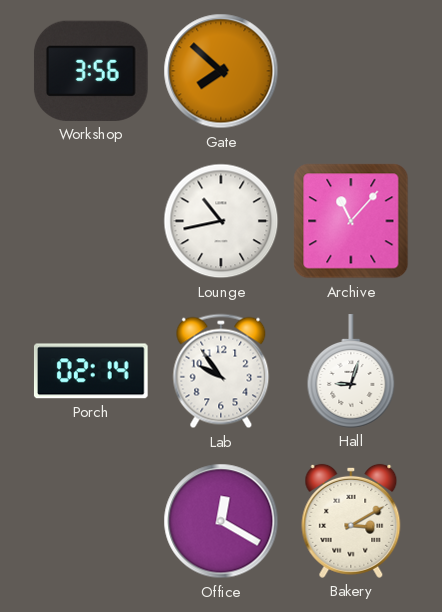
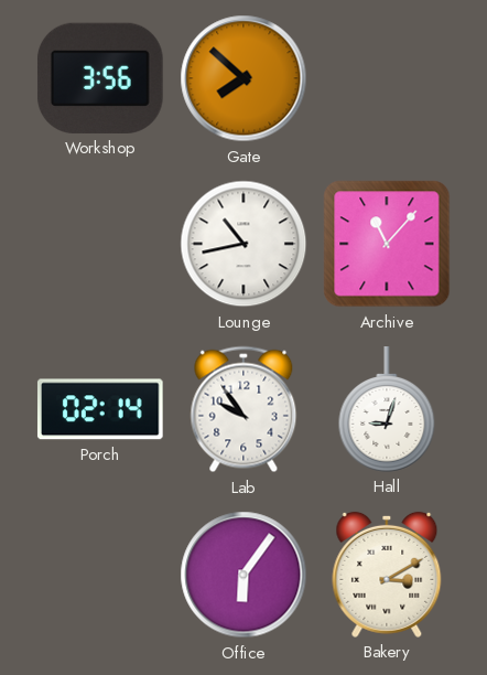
Office: 12:20 -> 6:06 (244, 575)
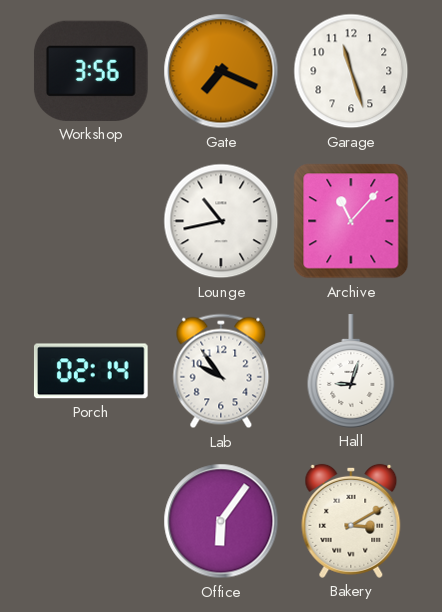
Gate: 7:52 -> 7:19 (221, 71)
Garage: none -> 11:27 (351, 71)
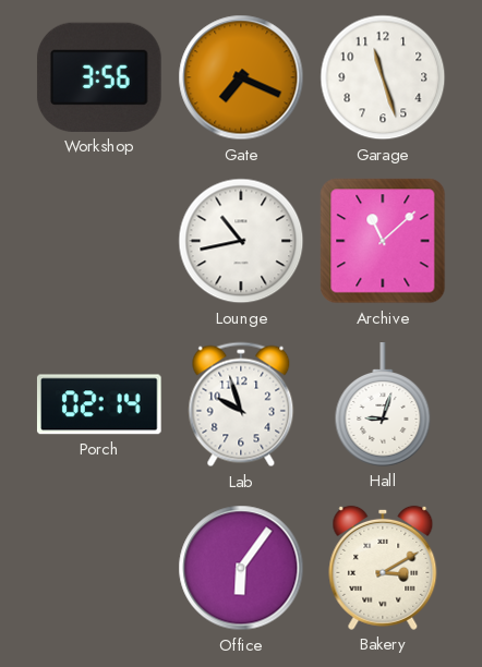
Archive: 11:07 -> 11:08 (383, 241)
Lab: 9:54 -> 9:57 (241, 404)
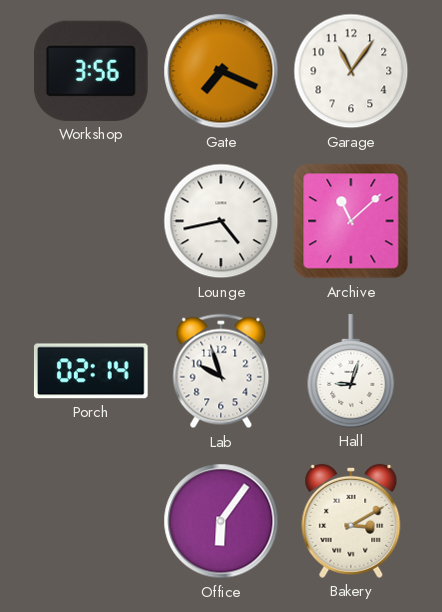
Garage: 11:27 -> 11:06 (351, 71)
Lounge: 10:43 -> 4:43 (221, 221)
